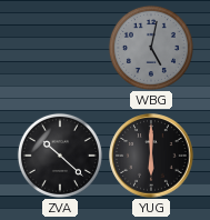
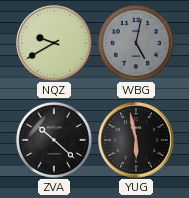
NQZ: none -> 9:40 (54, 43)
YUG: 6:00 -> 5:58 (136, 140)
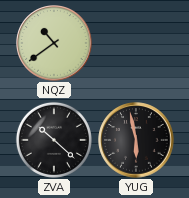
NQZ: 9:40 -> 10:39 (54, 43)
WBG: 5:02 -> none (136, 43)
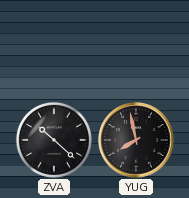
NQZ: 10:39 -> none (54, 43)
YUG: 5:58 -> 7:58 (136, 140)
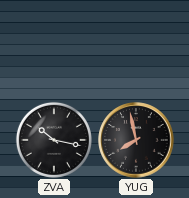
ZVA: 10:22 -> 10:17 (54, 140)
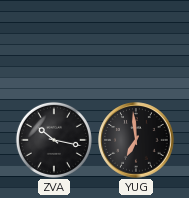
YUG: 7:58 -> 6:59 (136, 140)
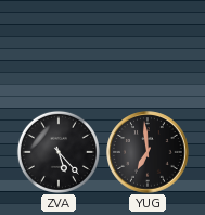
ZVA: 10:17 -> 5:23 (59, 152)
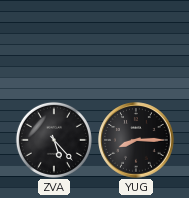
YUG: 6:59 -> 8:15 (136, 140)
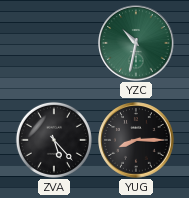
YZC: none -> 10:32 (136, 43)
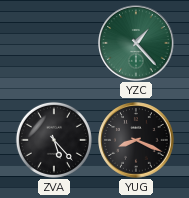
YZC: 10:32 -> 1:23 (136, 43)
YUG: 8:15 -> 8:19 (136, 140)
